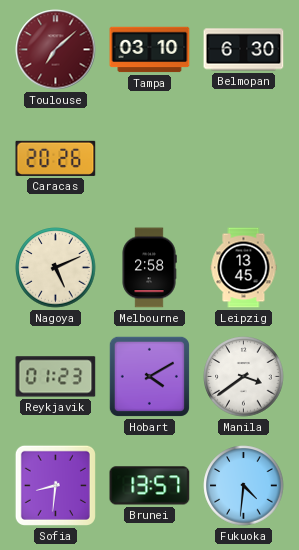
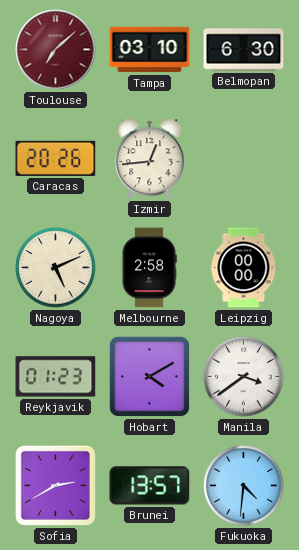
Izmir: none -> 12:44 (150, 159)
Leipzig: 13:45 -> 00:00 (244, 268)
Sofia: 8:31 -> 2:40 (55, 485)
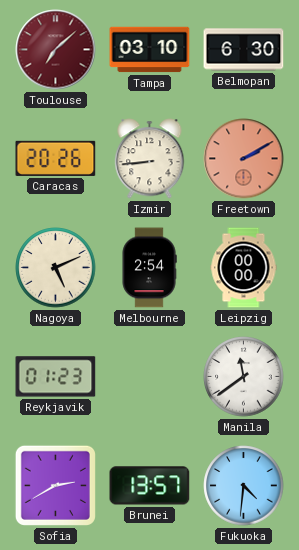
Izmir: 12:44 -> 8:44 (150, 159)
Freetown: none -> 2:10 (244, 159)
Melbourne: 2:58 -> 2:54 (149, 268)
Hobart: 4:10 -> none (149, 376)
Manila: 3:39 -> 11:39 (244, 377)
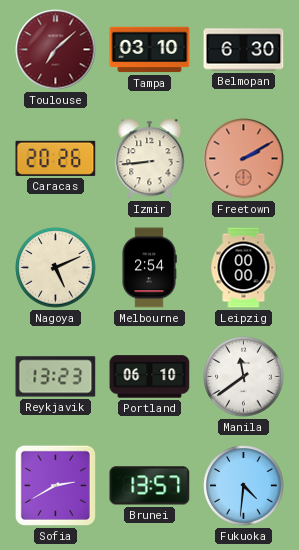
Reykjavik: 01:23 -> 13:23 (56, 377)
Portland: none -> 06:10 (150, 377)
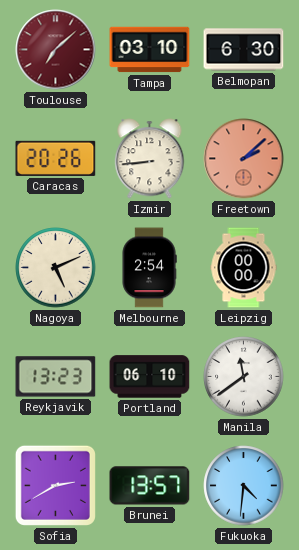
Freetown: 2:10 -> 2:08 (244, 159)
